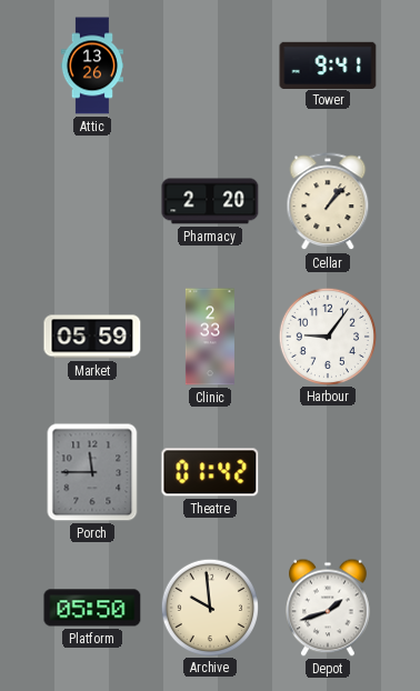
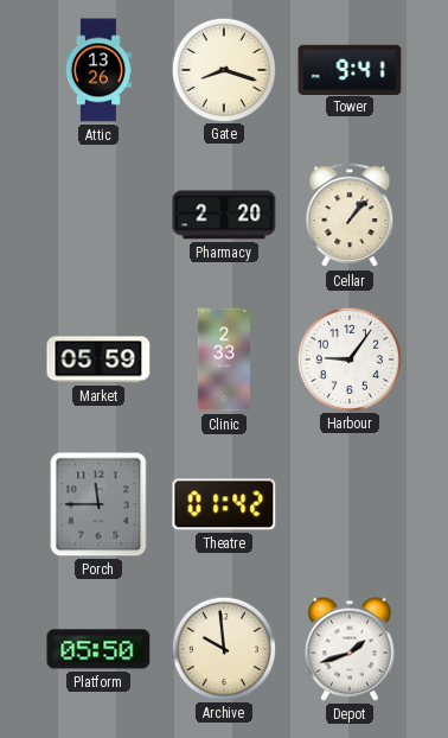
Gate: none -> 8:18 (223, 69)
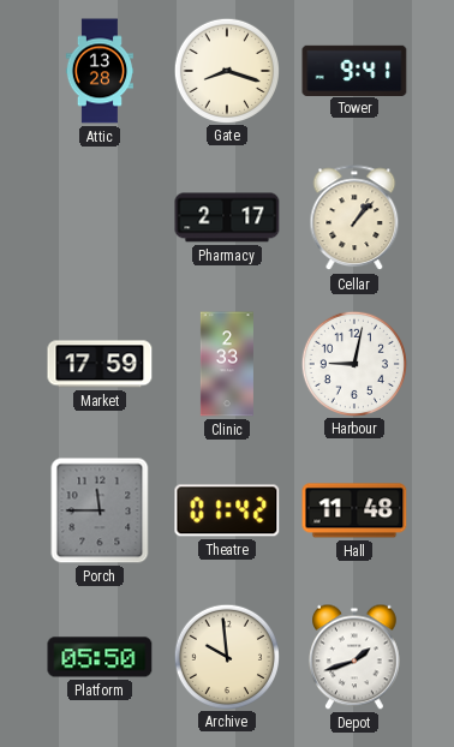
Attic: 13:26 -> 13:28 (100, 71)
Pharmacy: 2:20 -> 2:17 (227, 217)
Market: 05:59 -> 17:59 (100, 364)
Harbour: 9:06 -> 9:02 (353, 363)
Hall: none -> 11:48 (354, 510)
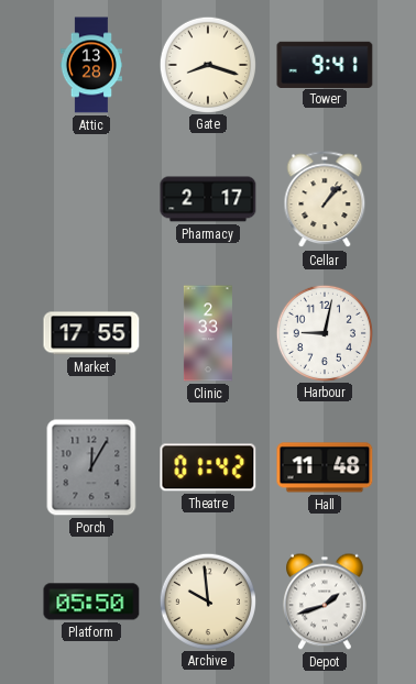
Market: 17:59 -> 17:55 (91, 333)
Porch: 11:45 -> 12:05 (91, 467)
